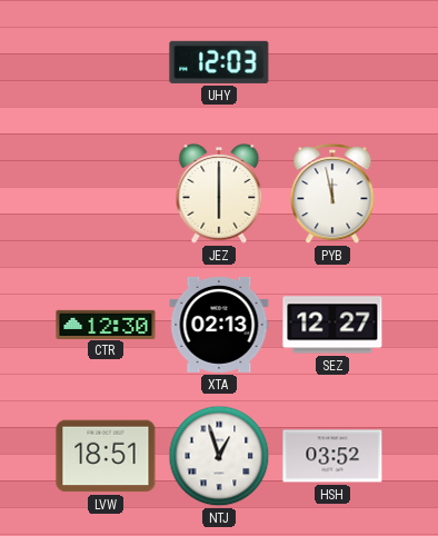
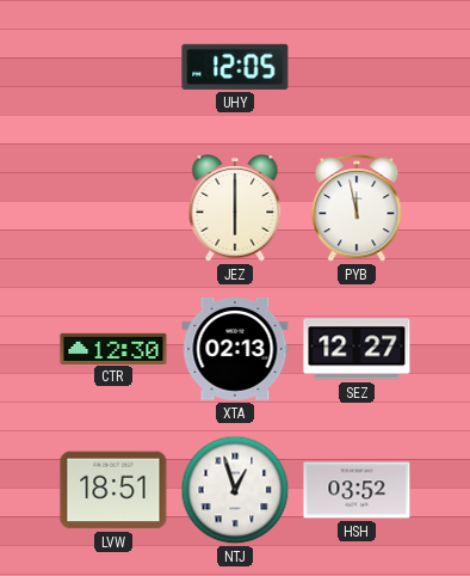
UHY: 12:03 -> 12:05 (235, 67)
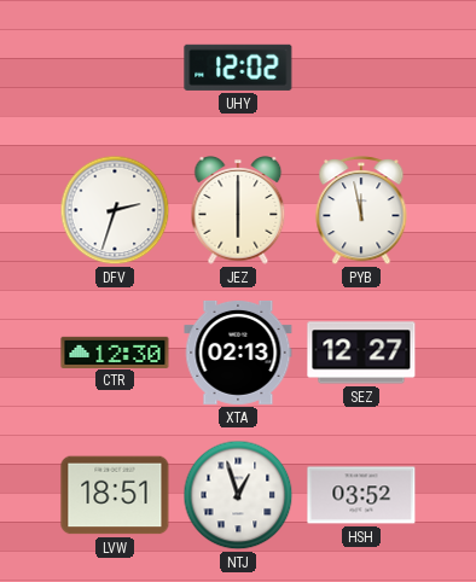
UHY: 12:05 -> 12:02 (238, 68)
DFV: none -> 2:33 (115, 210)
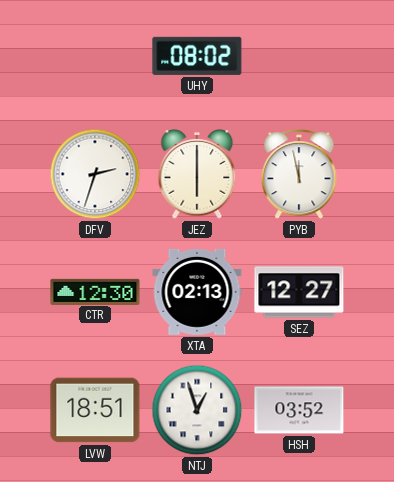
UHY: 12:02 -> 08:02 (197, 56)
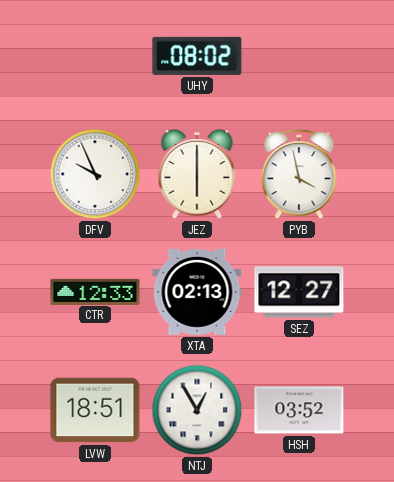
DFV: 2:33 -> 9:56 (95, 174)
PYB: 11:58 -> 3:58 (299, 175)
CTR: 12:30 -> 12:33 (95, 291)
NTJ: 12:57 -> 12:55 (197, 410)
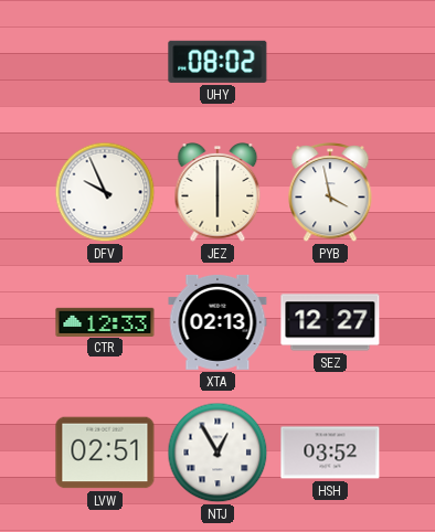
LVW: 18:51 -> 02:51 (105, 453)
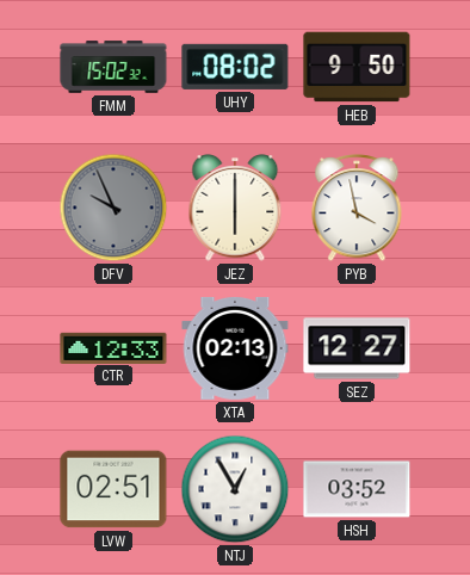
FMM: none -> 15:02 (113, 67)
HEB: none -> 9:50 (357, 67)
DFV dial: white -> grey (113, 208)
